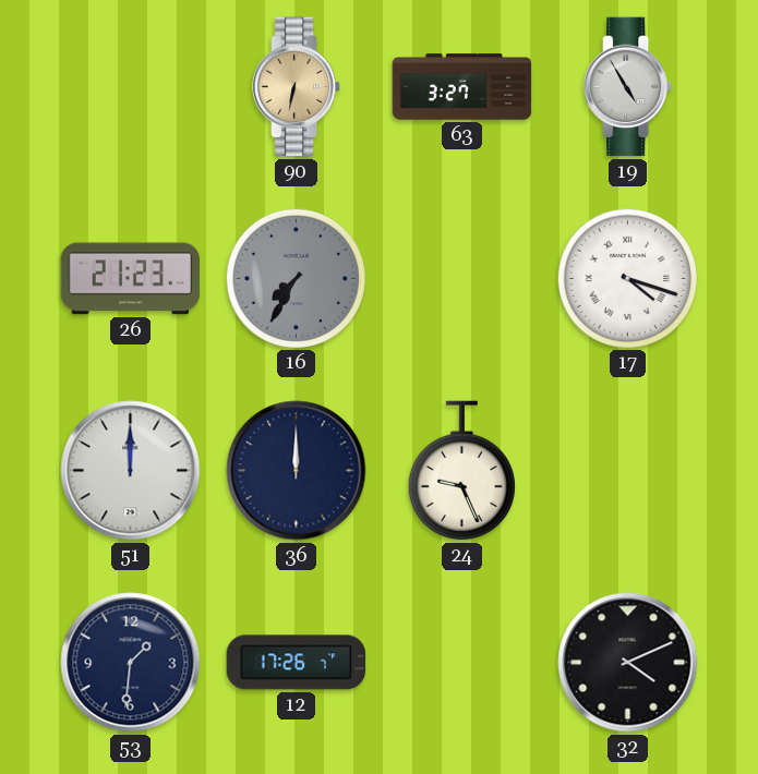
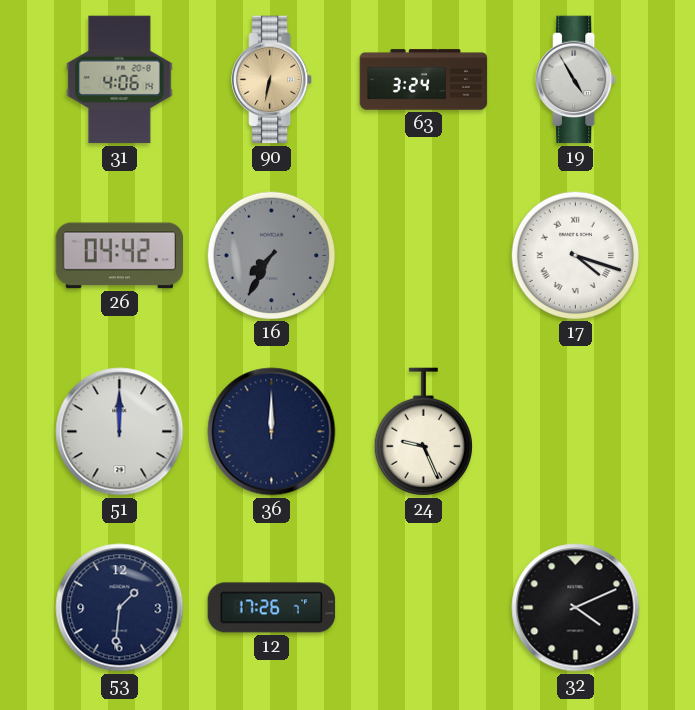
31: none -> 4:06 (120, 80)
63: 3:27 -> 3:24 (424, 80)
26: 21:23 -> 04:42 (120, 256)
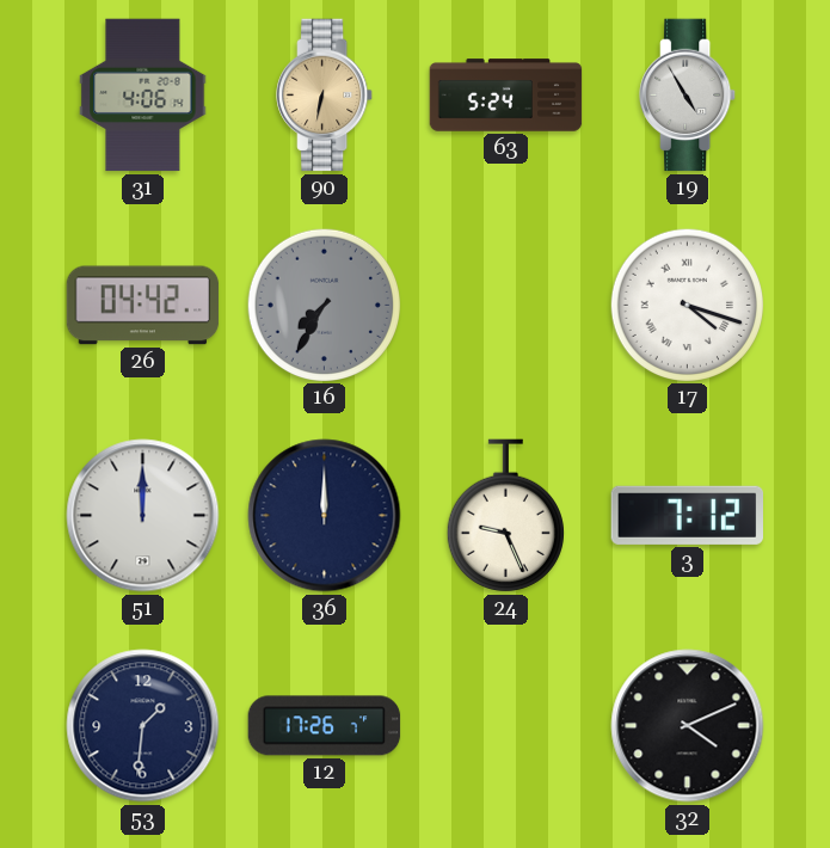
63: 3:24 -> 5:24 (506, 96)
3: none -> 7:12 (687, 515)
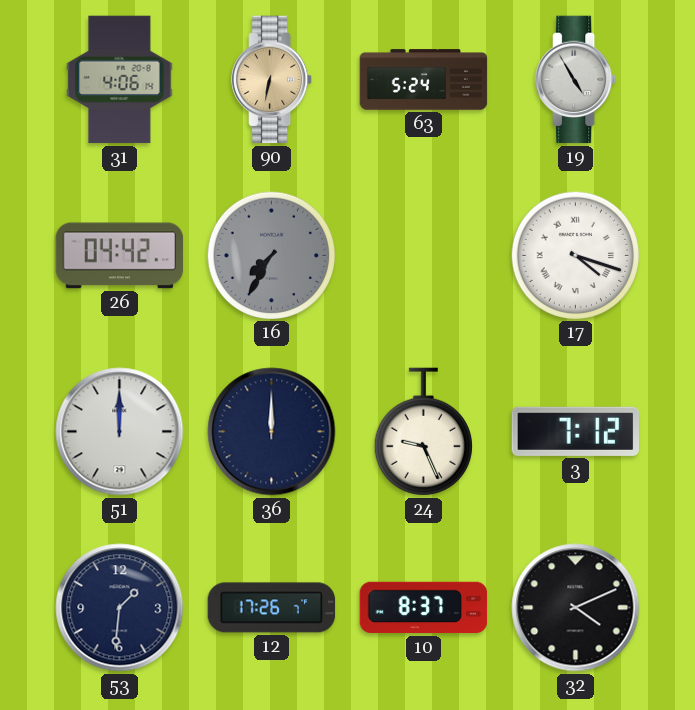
10: none -> 8:37 (424, 608)
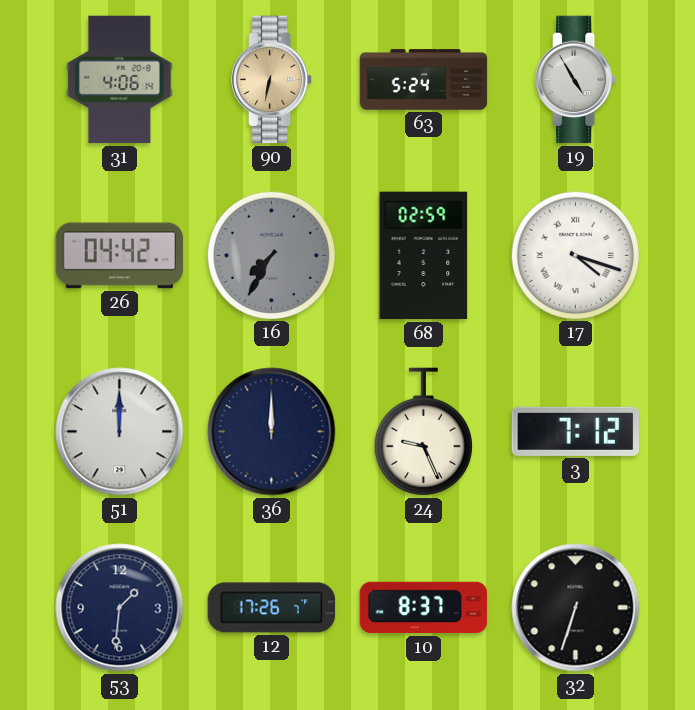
68: none -> 02:59 (424, 256)
32: 4:11 -> 6:33 (576, 608)
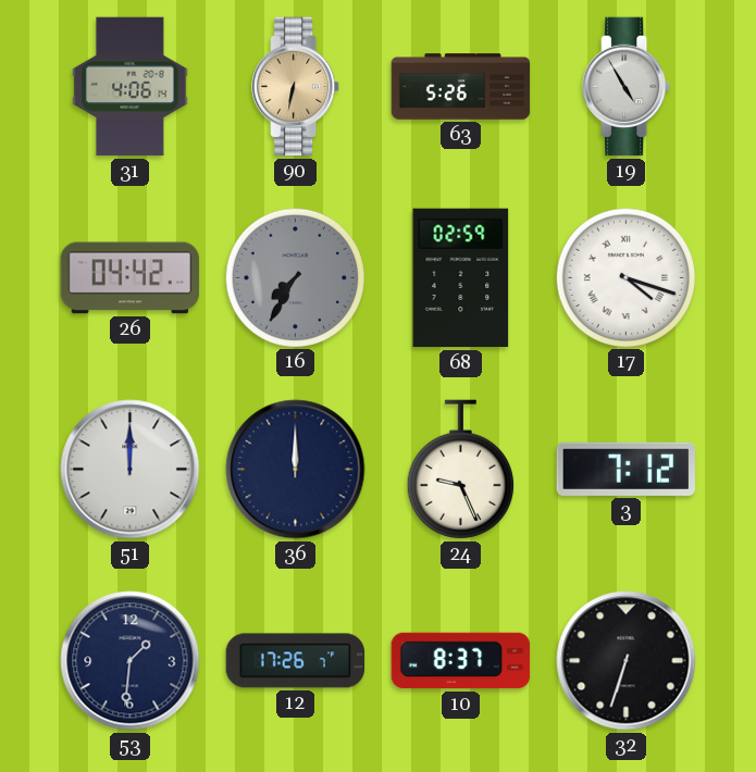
63: 5:24 -> 5:26 (461, 87)
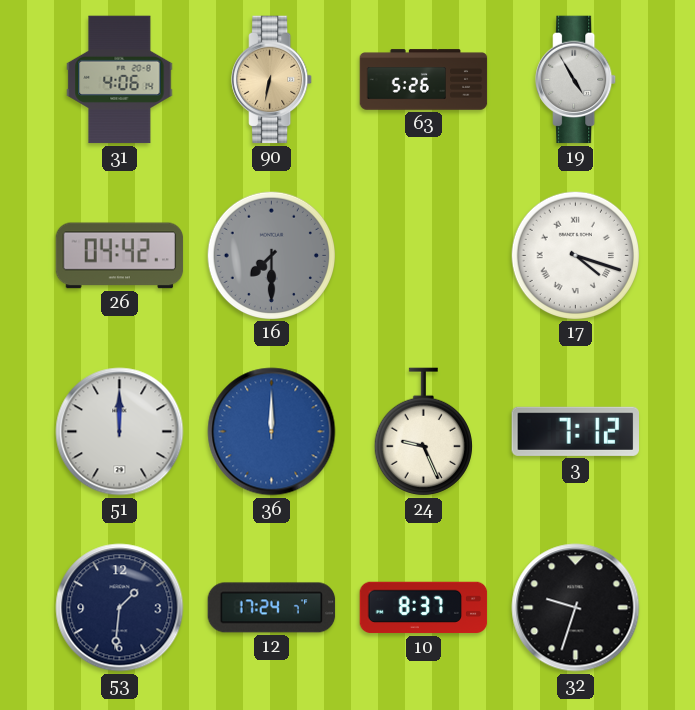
16: 7:35 -> 7:30 (271, 255)
68: 02:59 -> none (461, 278)
36 dial: navy -> blue (272, 432)
12: 17:26 -> 17:24 (272, 608)
32: 6:33 -> 9:33 (576, 608)
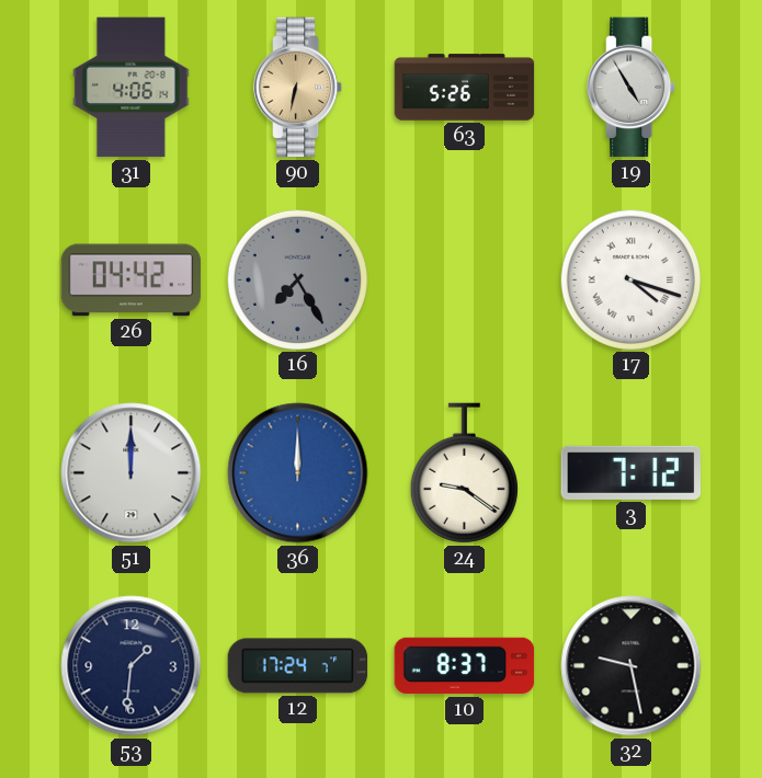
16: 7:30 -> 7:25 (297, 279)
24: 9:26 -> 9:21 (464, 473)
32: 9:33 -> 9:28 (632, 666)
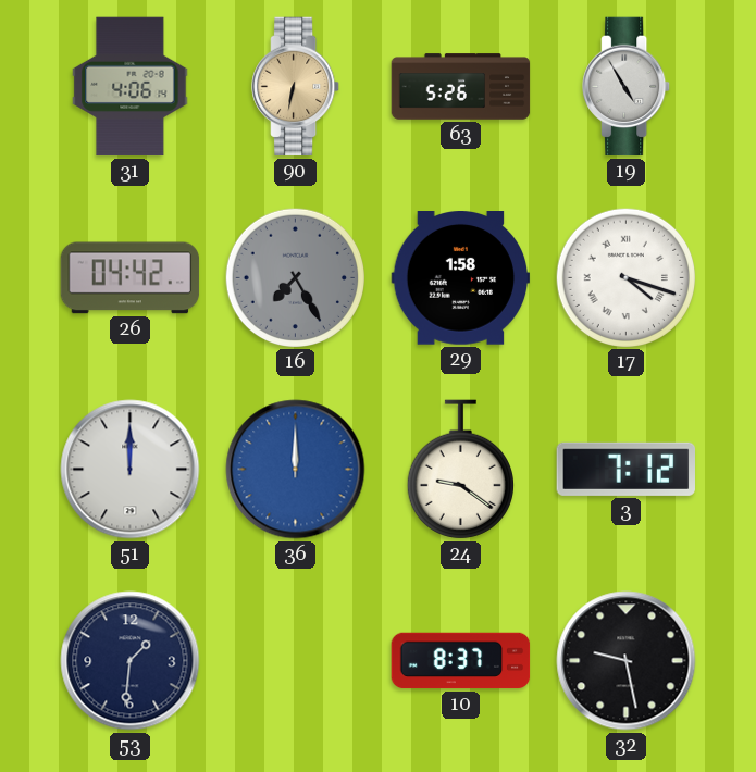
29: none -> 1:58 (461, 278)
12: 17:24 -> none (298, 666)
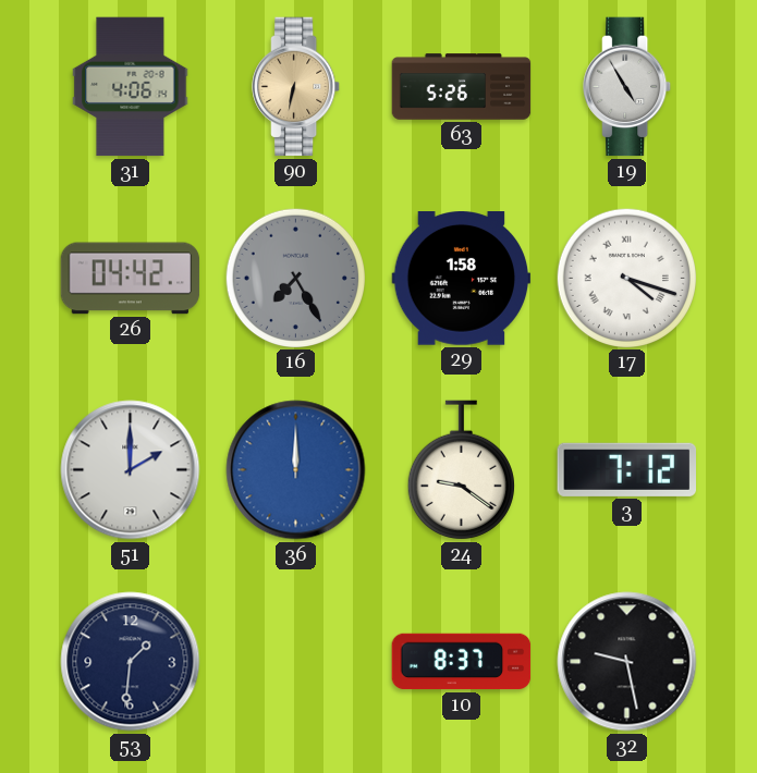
51: 12:00 -> 2:00 (131, 470)
